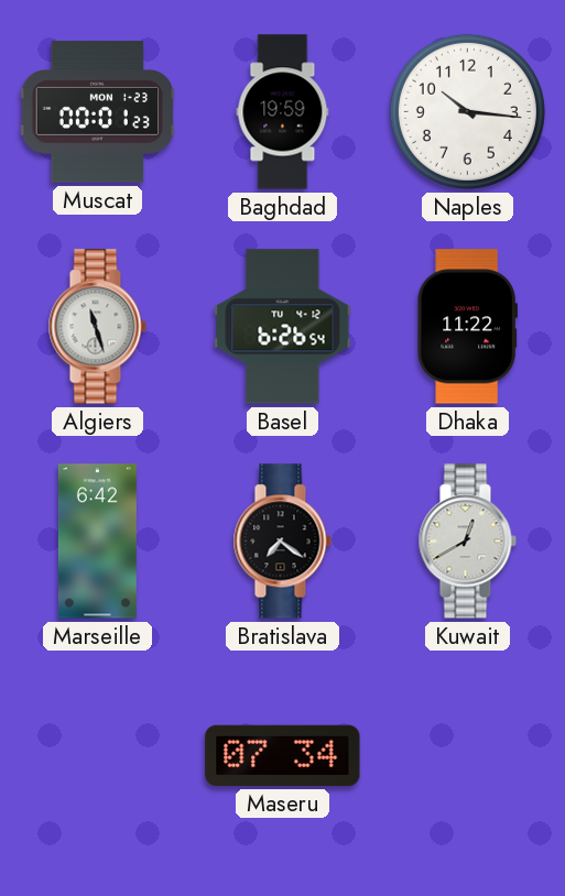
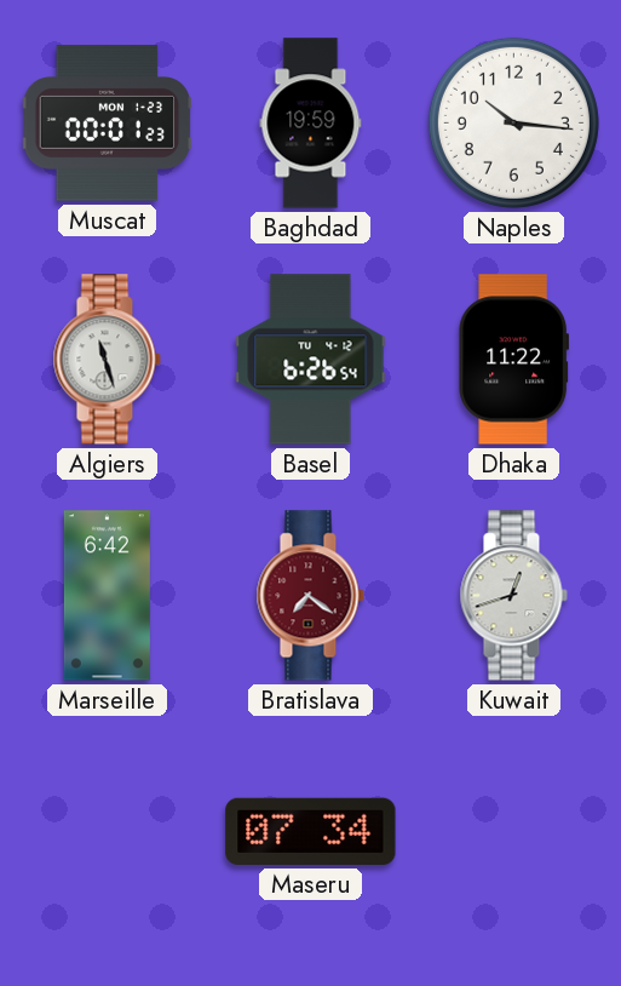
Bratislava dial: black -> burgundy (310, 596)
Kuwait: 12:40 -> 12:42 (513, 596)
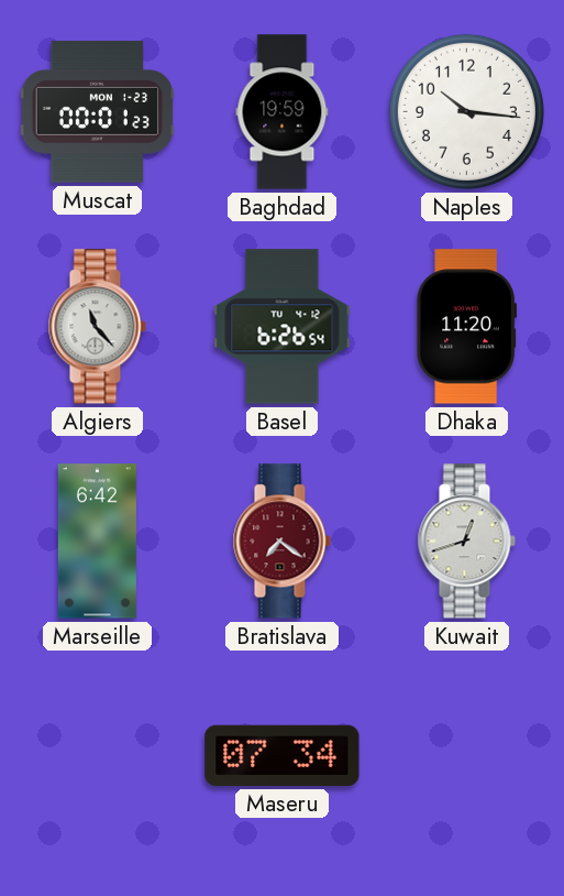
Algiers: 11:27 -> 11:23 (97, 327)
Dhaka: 11:22 -> 11:20 (466, 327)
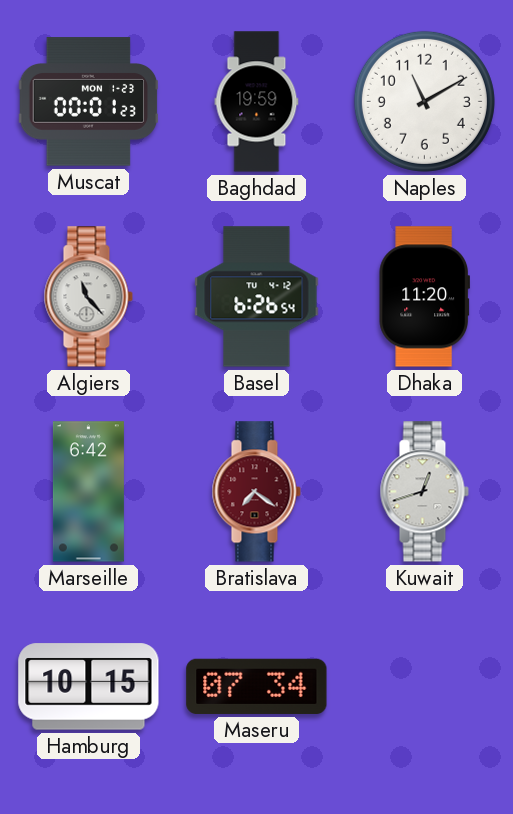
Naples: 10:16 -> 11:10 (424, 101)
Hamburg: none -> 10:15 (89, 687)
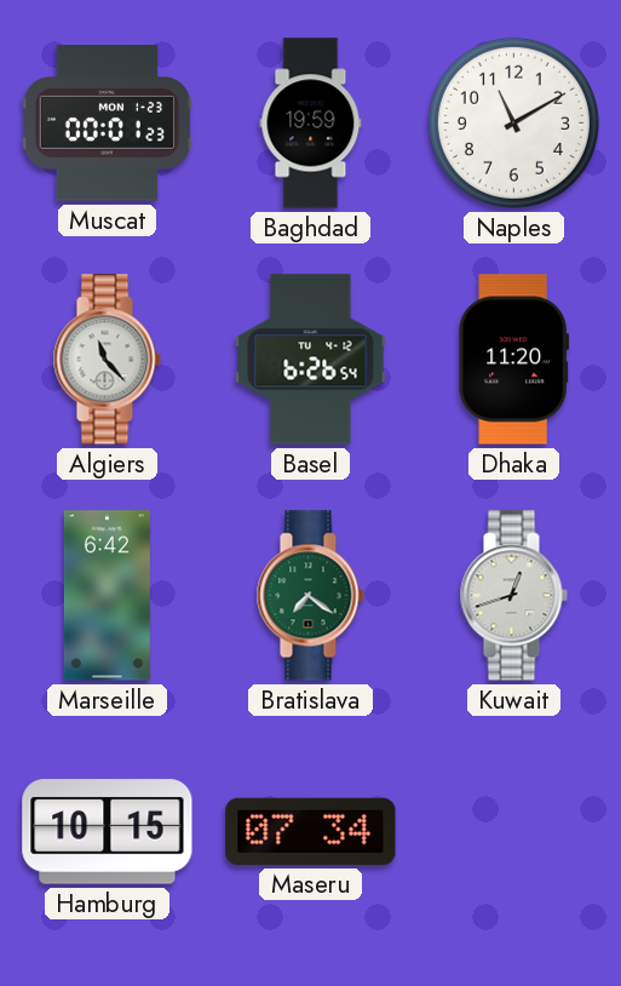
Bratislava dial: burgundy -> green (310, 596)
